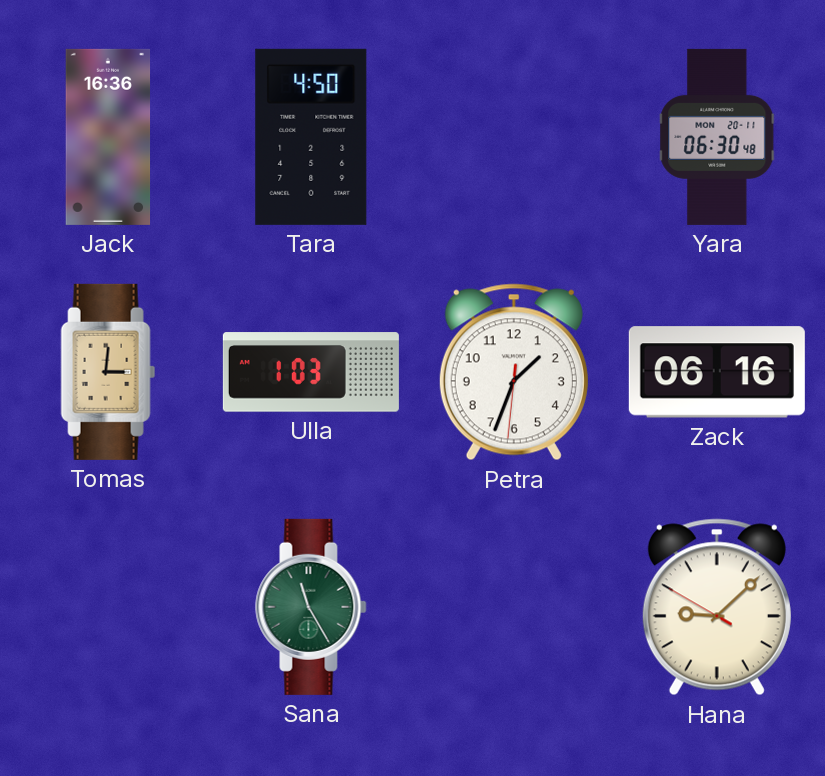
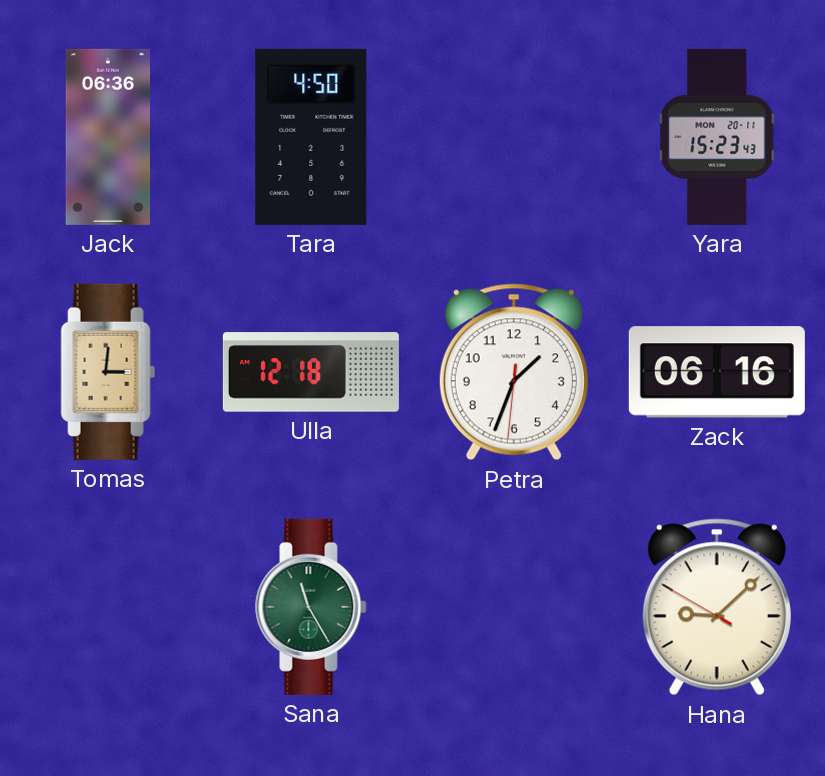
Jack: 16:36 -> 06:36 (108, 137)
Yara: 06:30 -> 15:23 (717, 137)
Ulla: 1:03 -> 12:18 (311, 372)
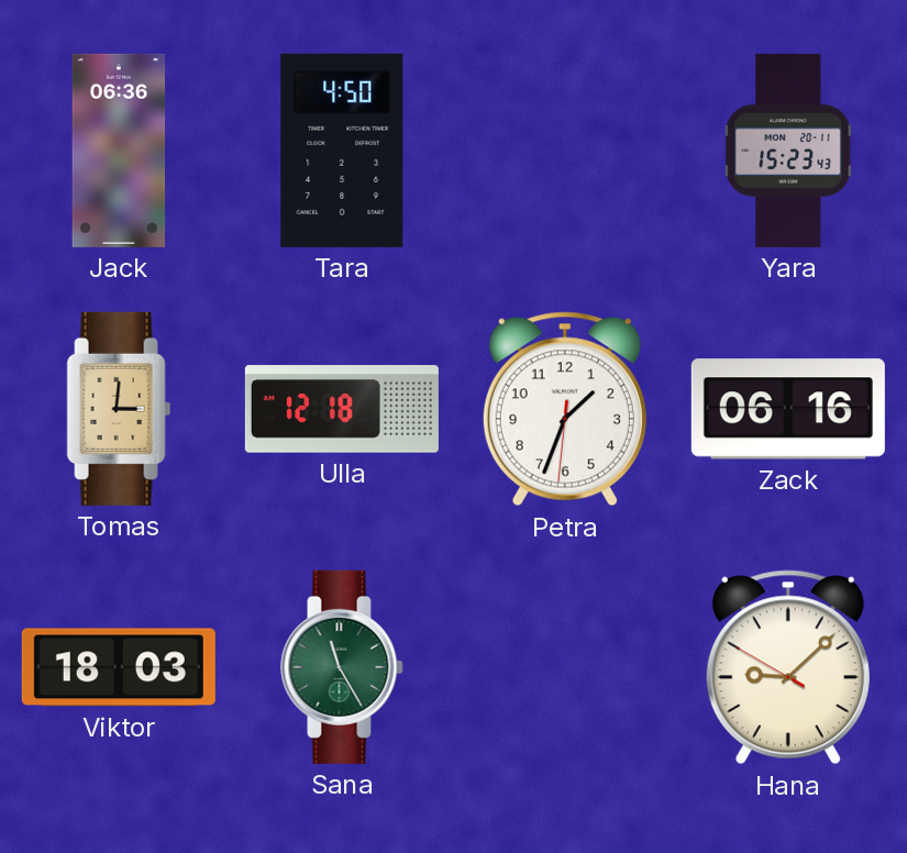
Viktor: none -> 18:03 (119, 667)
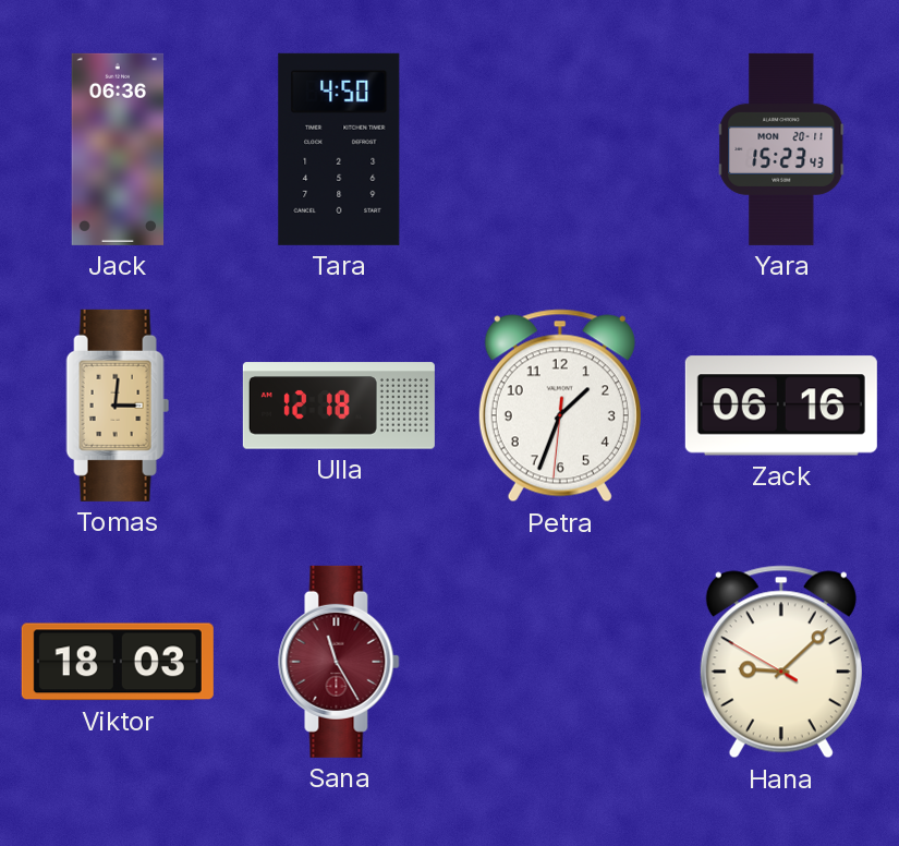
Sana dial: green -> burgundy (339, 662)
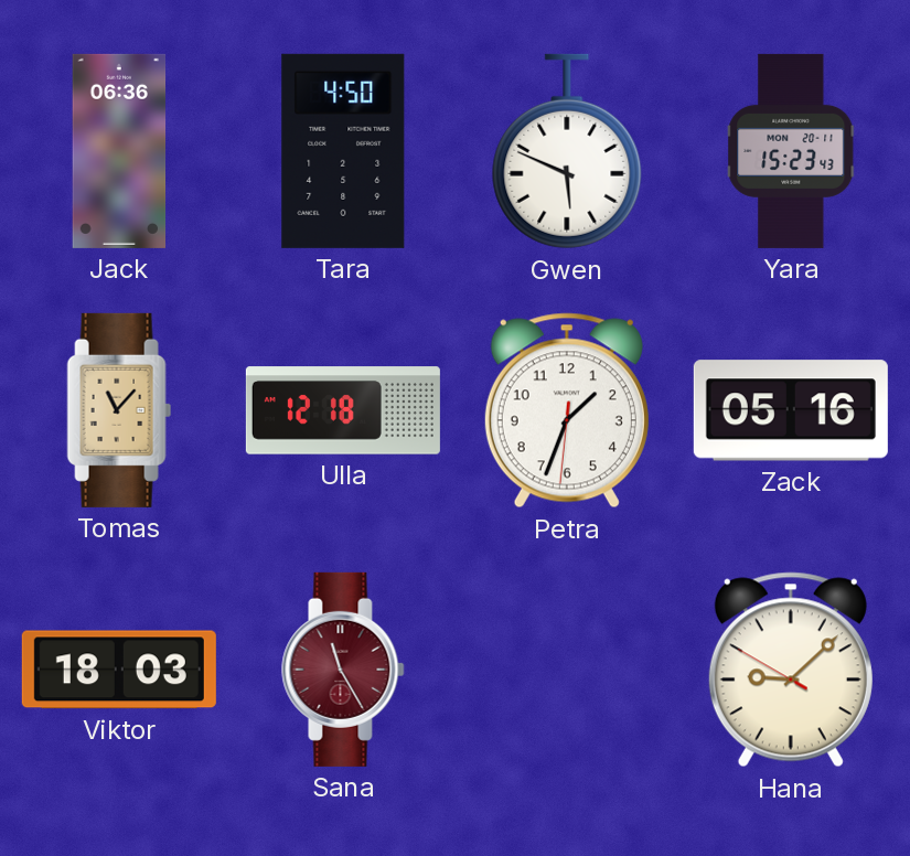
Gwen: none -> 5:49 (567, 151)
Tomas: 3:01 -> 11:07 (119, 410)
Zack: 06:16 -> 05:16 (791, 410)
